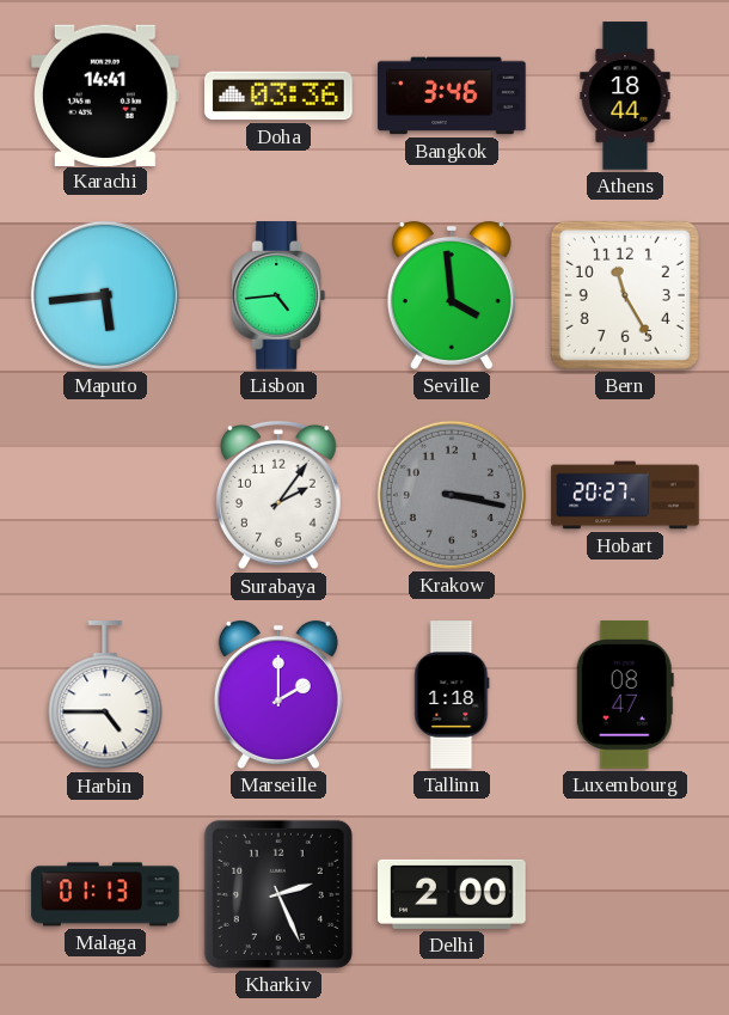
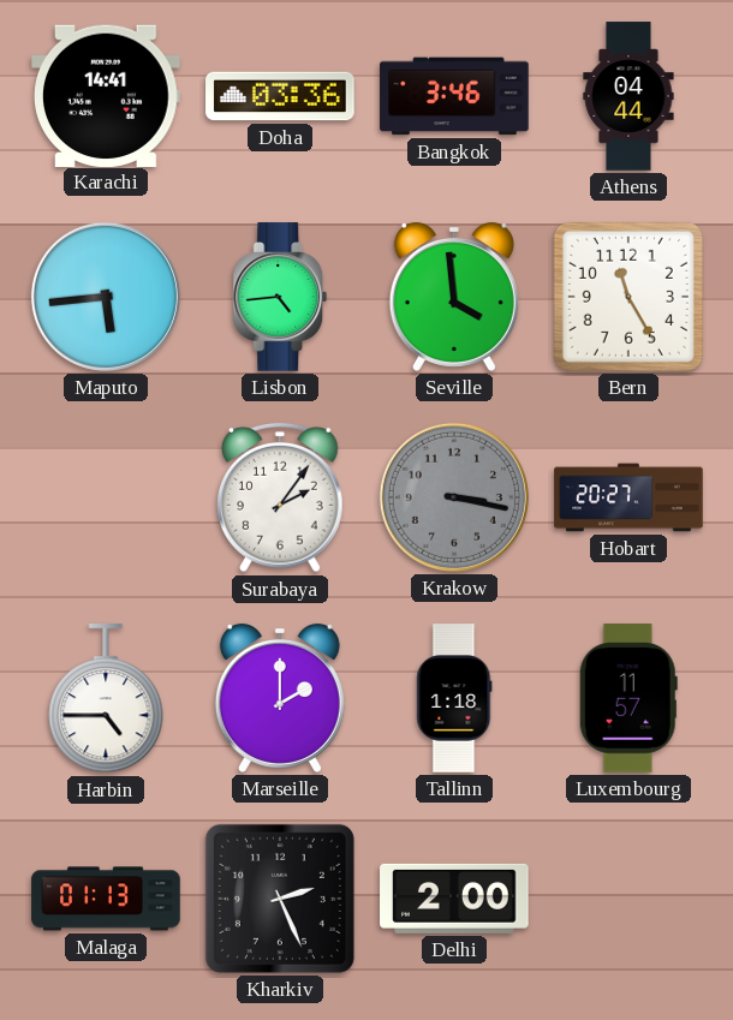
Athens: 18:44 -> 04:44 (628, 96)
Luxembourg: 08:47 -> 11:57 (628, 698)
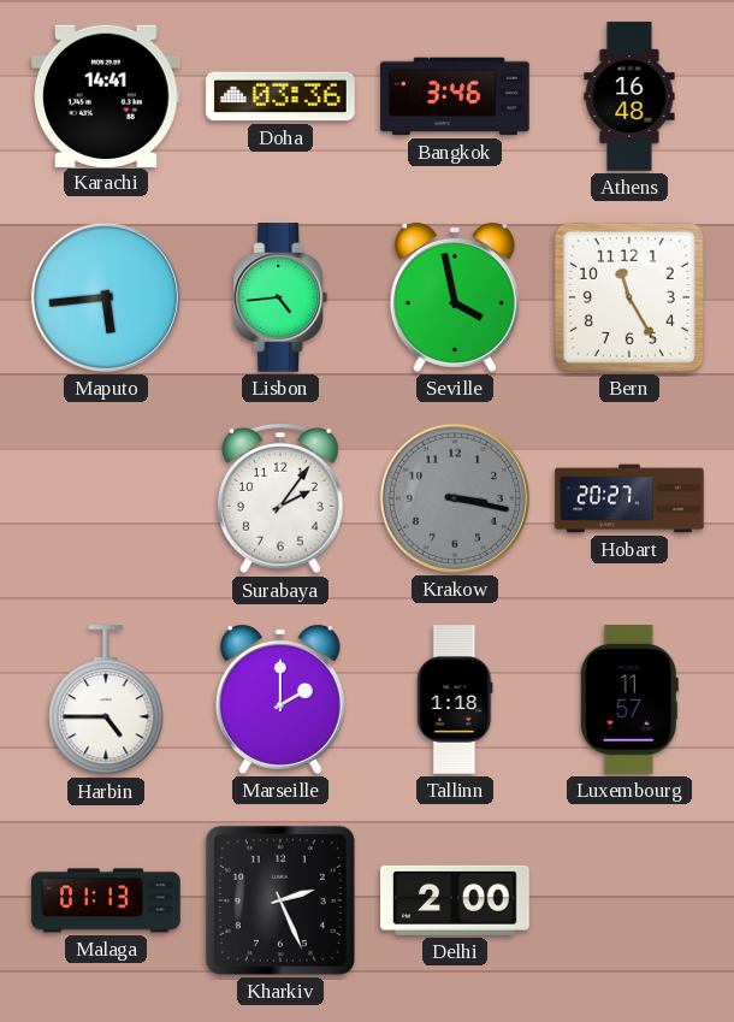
Athens: 04:44 -> 16:48 (629, 96)
Seville: 3:59 -> 3:58 (455, 297)
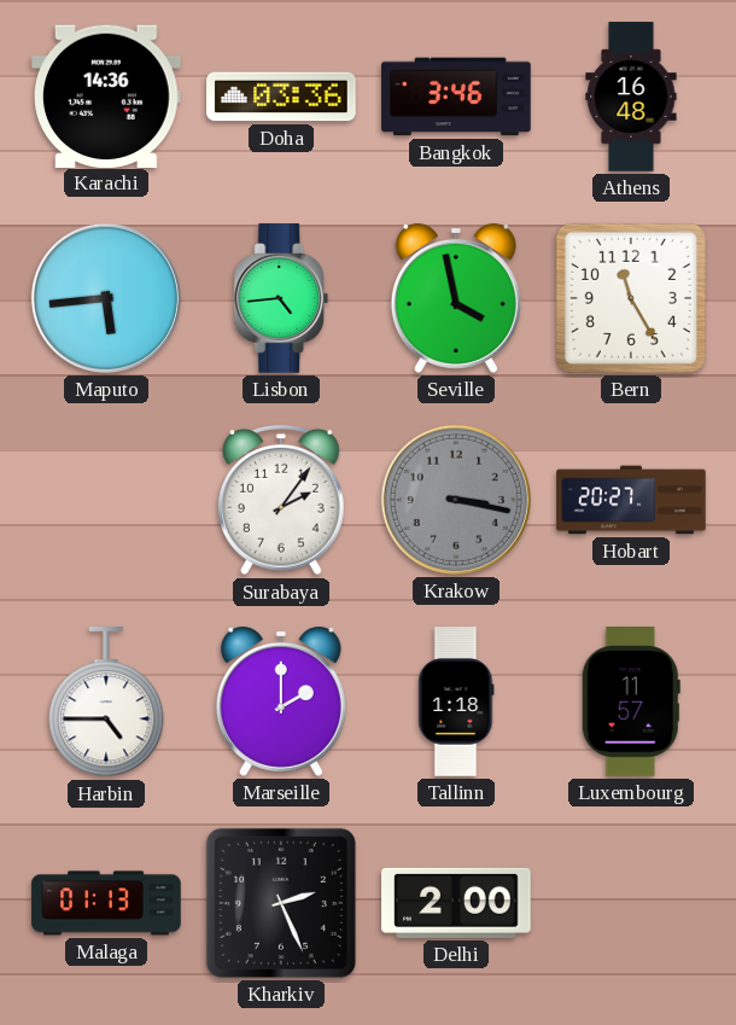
Karachi: 14:41 -> 14:36 (107, 95)
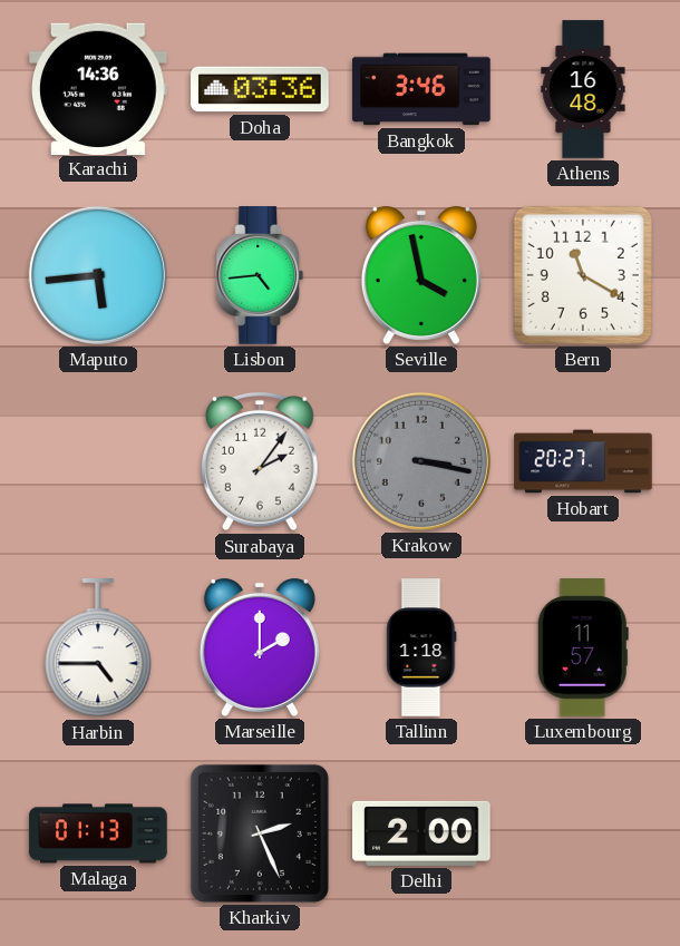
Bern: 11:25 -> 11:20 (583, 275)
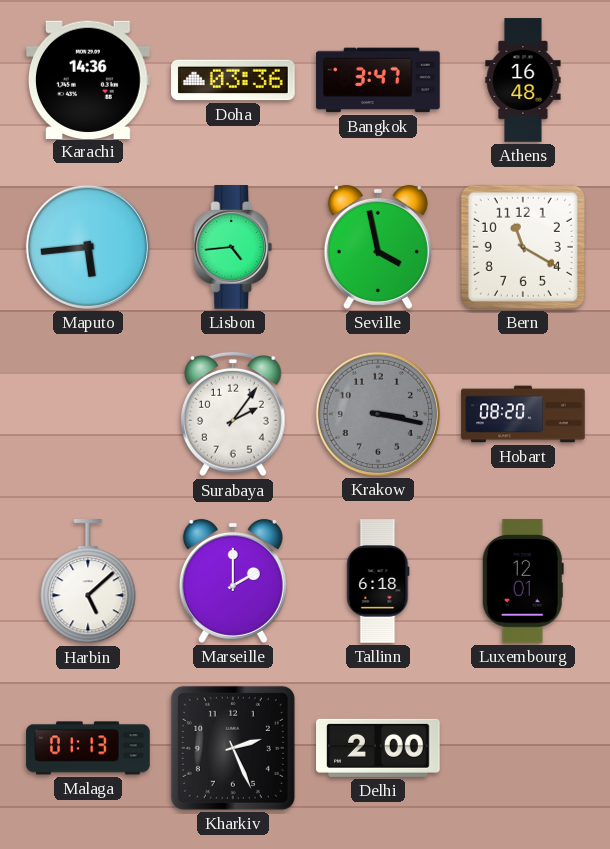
Bangkok: 3:46 -> 3:47 (378, 80)
Hobart: 20:27 -> 08:20 (523, 414)
Harbin: 4:45 -> 5:08 (88, 582)
Tallinn: 1:18 -> 6:18 (378, 581)
Luxembourg: 11:57 -> 12:01 (523, 581)
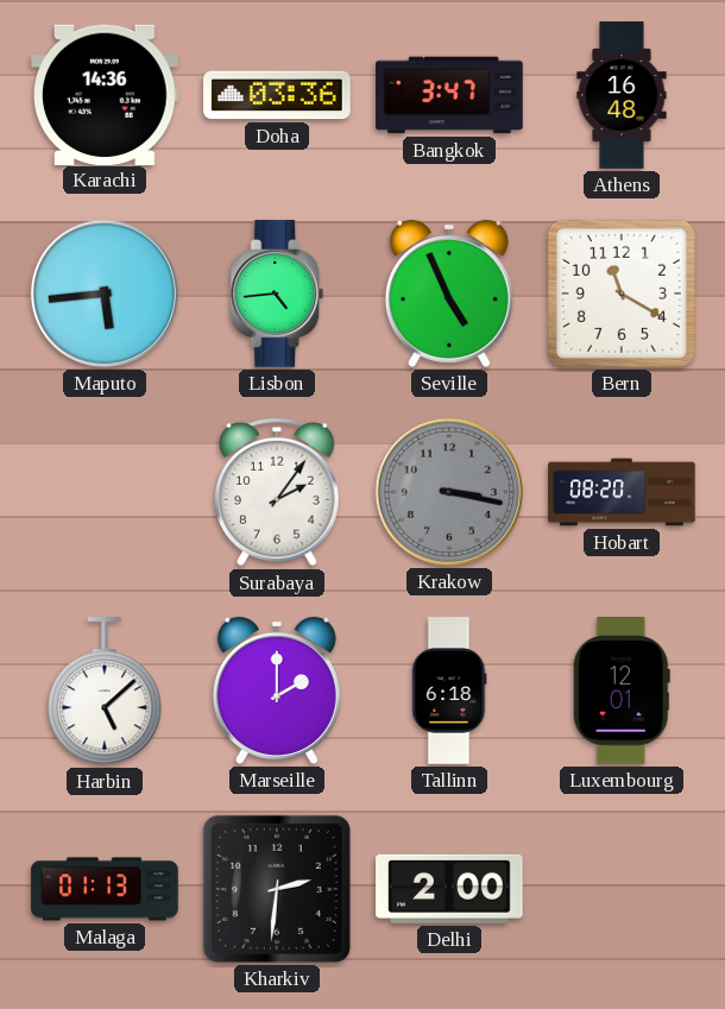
Seville: 3:58 -> 4:56 (449, 294)
Kharkiv: 2:26 -> 2:31 (277, 889)
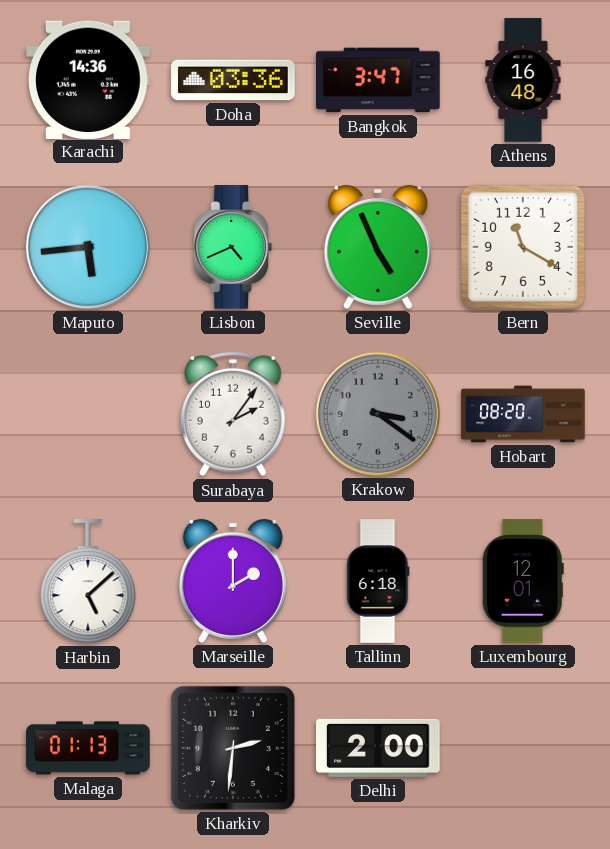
Lisbon: 4:44 -> 4:41 (233, 247)
Krakow: 3:17 -> 3:21 (378, 414)
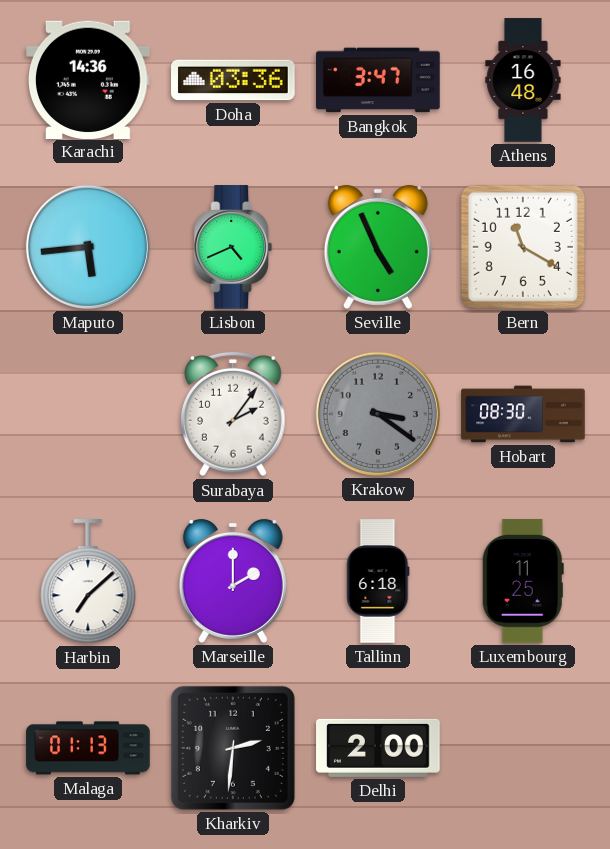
Hobart: 08:20 -> 08:30 (523, 414)
Harbin: 5:08 -> 7:08 (88, 582)
Luxembourg: 12:01 -> 11:25 (523, 581)
